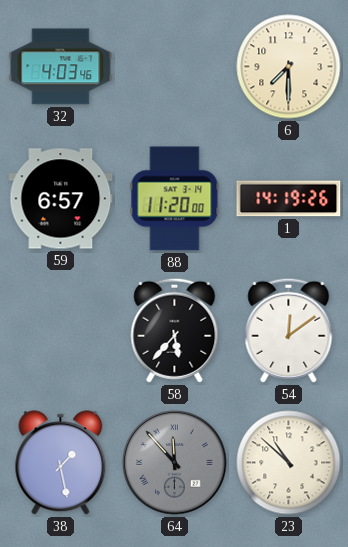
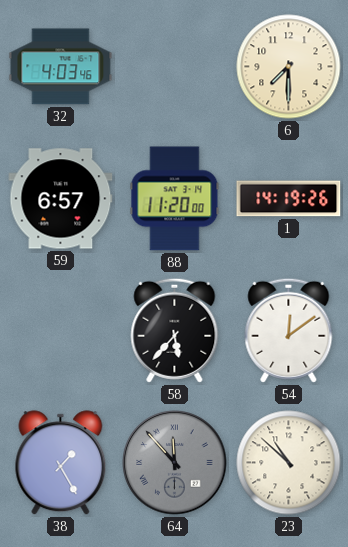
38: 1:28 -> 1:25 (61, 463)
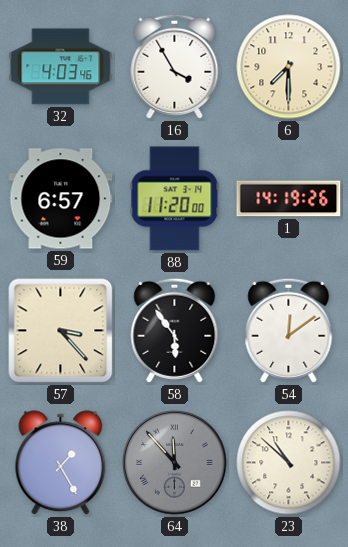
16: none -> 3:55 (175, 66)
57: none -> 3:23 (61, 331)
58: 5:37 -> 5:54 (175, 330)
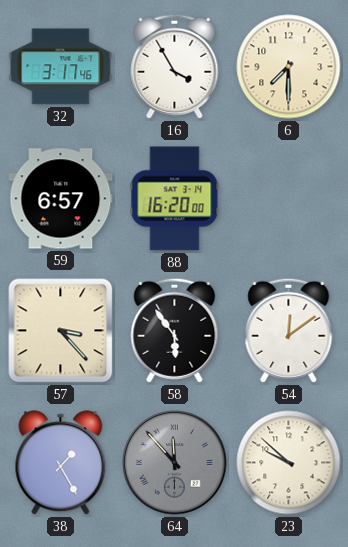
32: 4:03 -> 3:17 (61, 67)
88: 11:20 -> 16:20 (175, 199)
1: 14:19 -> none (289, 199)
23: 10:52 -> 9:52 (289, 463)
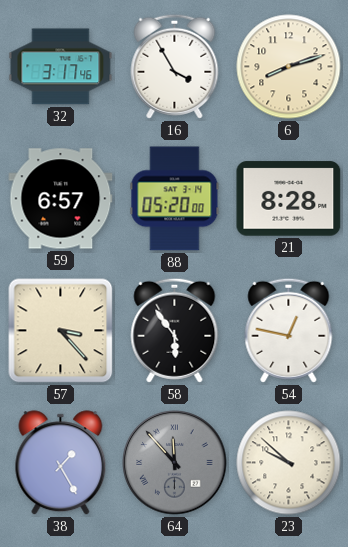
6: 7:30 -> 8:12 (289, 67)
88: 16:20 -> 05:20 (175, 199)
21: none -> 8:28 (289, 199)
54: 12:09 -> 12:47 (289, 330)
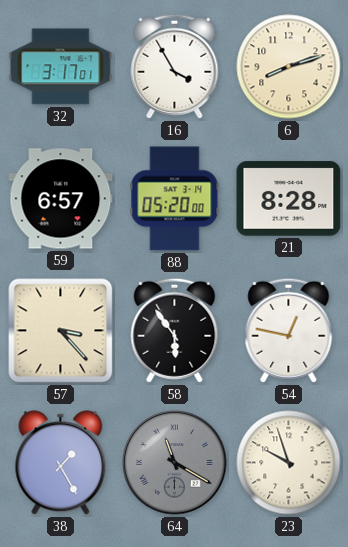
32: 3:17:46 -> 3:17:01 (61, 67)
64: 11:53 -> 11:20 (175, 463)
23: 9:52 -> 9:57 (289, 463)
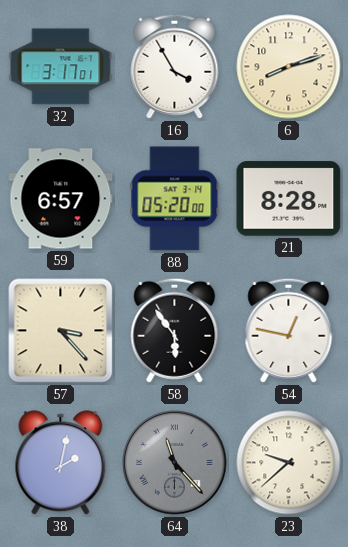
38: 1:25 -> 2:02 (61, 463)
64: 11:20 -> 11:23 (175, 463)
23: 9:57 -> 9:38 (289, 463)
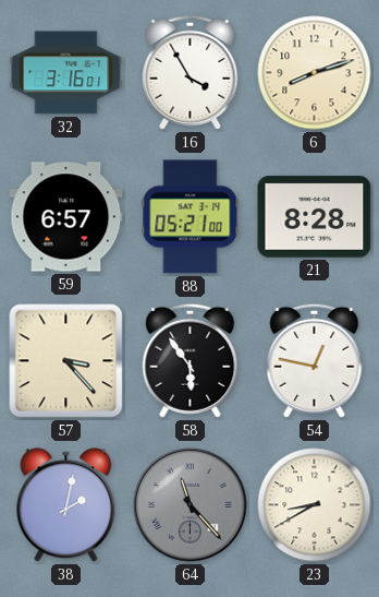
32: 3:17 -> 3:16 (66, 73)
88: 05:20 -> 05:21 (191, 217)
23: 9:38 -> 8:40 (315, 505)
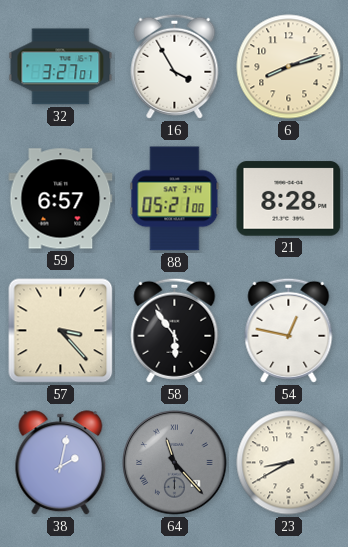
32: 3:16 -> 3:27 (61, 67)
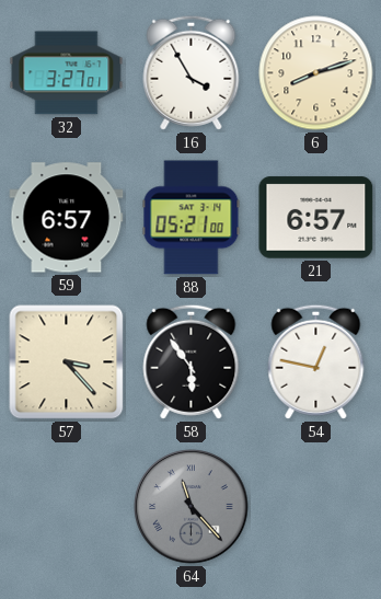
21: 8:28 -> 6:57 (316, 218)
38: 2:02 -> none (61, 463)
23: 8:40 -> none (289, 463)
